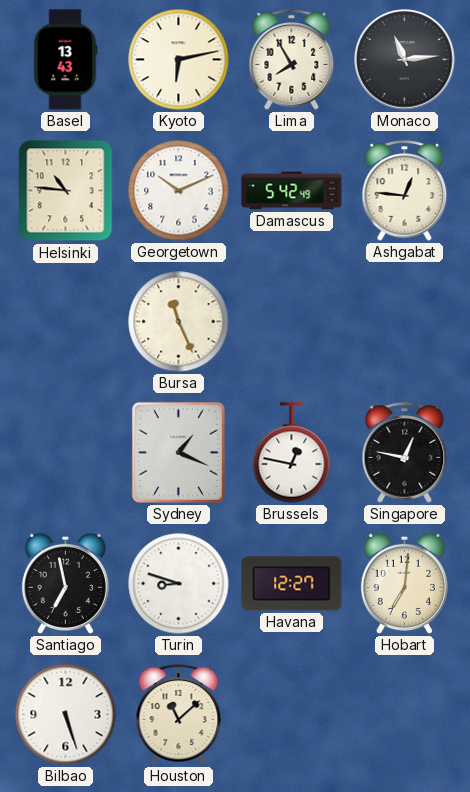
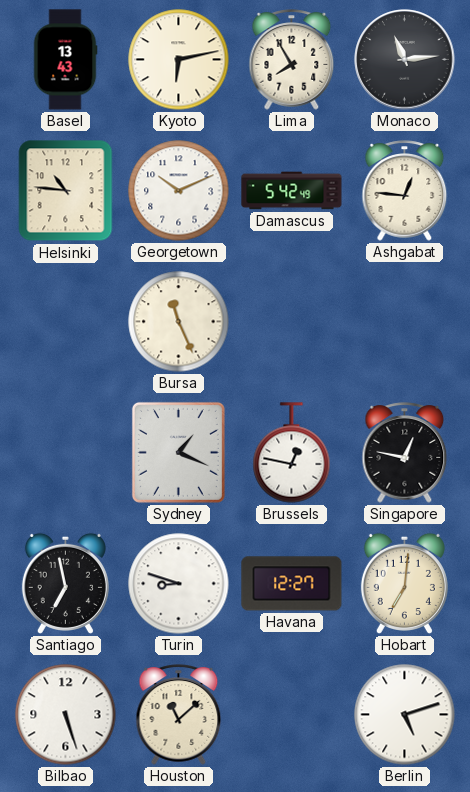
Berlin: none -> 5:12 (405, 715)
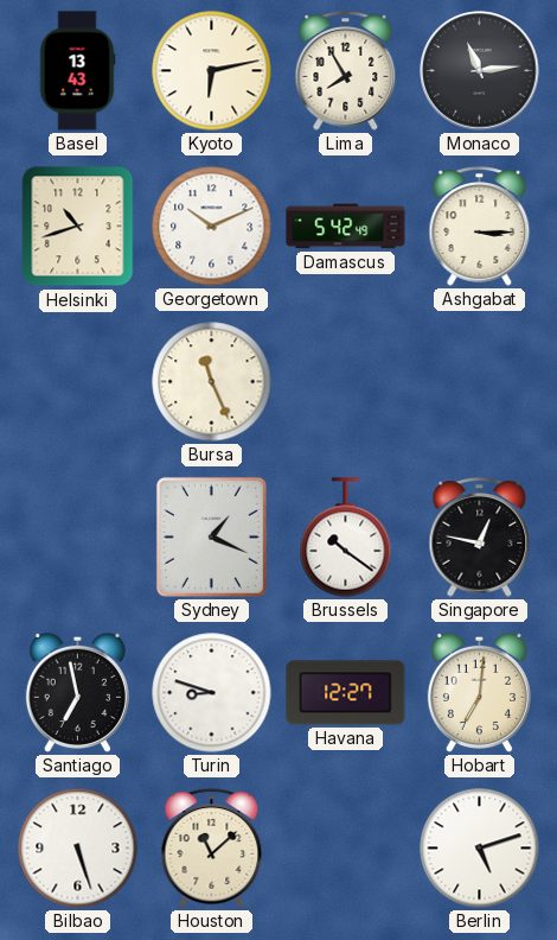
Helsinki: 10:46 -> 10:42 (78, 227)
Ashgabat: 12:46 -> 3:15 (480, 227)
Brussels: 12:47 -> 10:21 (346, 538)
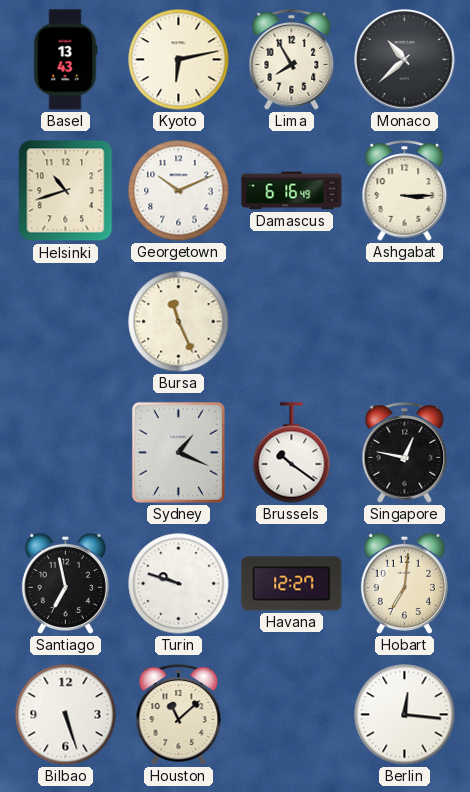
Monaco: 11:14 -> 10:38 (405, 60)
Damascus: 5:42 -> 6:16 (292, 191)
Turin: 8:48 -> 9:48 (179, 584)
Berlin: 5:12 -> 12:16 (405, 715)
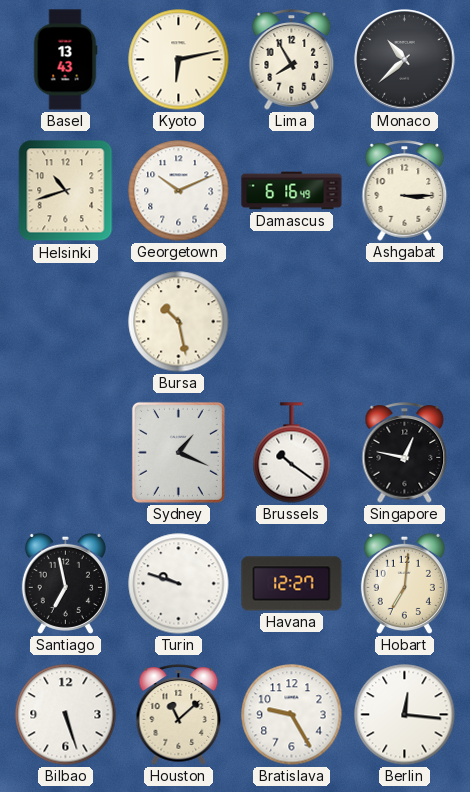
Bursa: 11:26 -> 10:28 (179, 322)
Bratislava: none -> 9:25 (292, 715)
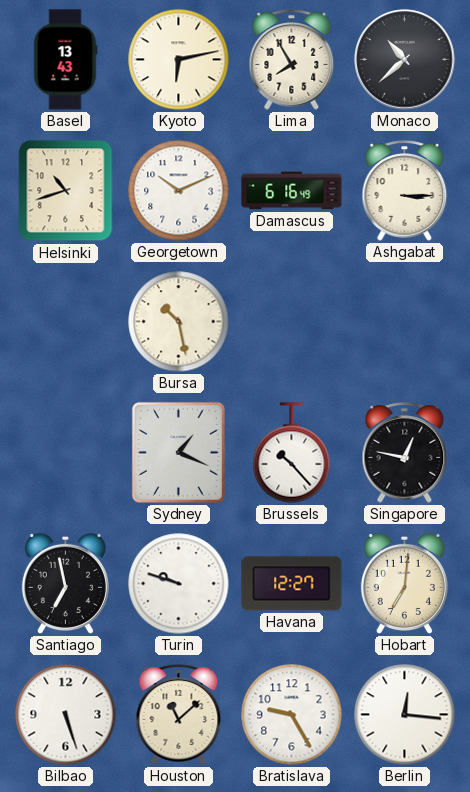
Brussels: 10:21 -> 10:23 (292, 453)
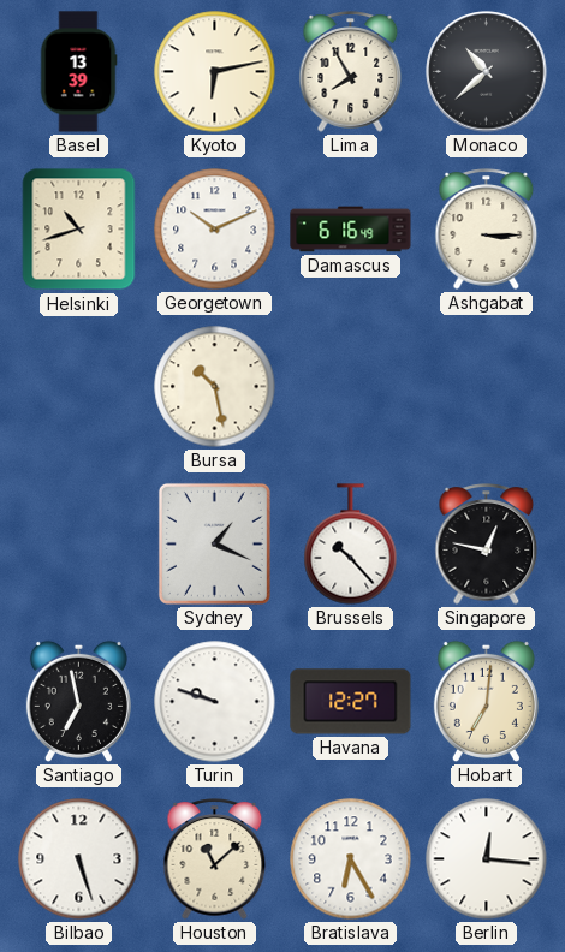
Basel: 13:43 -> 13:39 (78, 72)
Bratislava: 9:25 -> 6:25 (351, 859)
